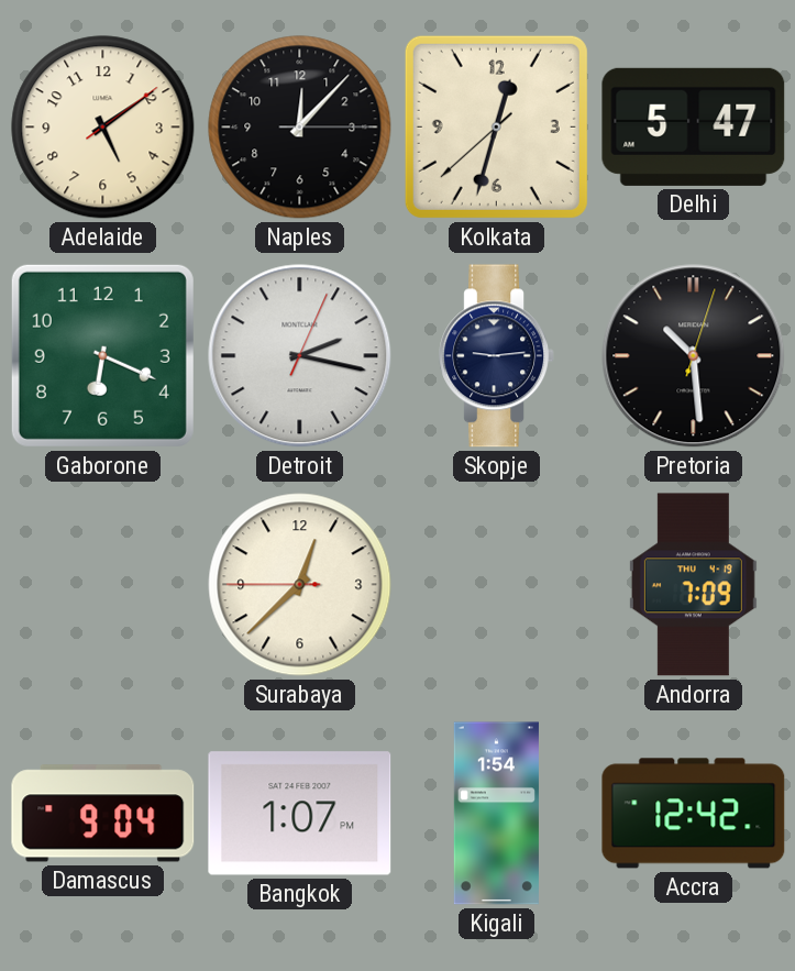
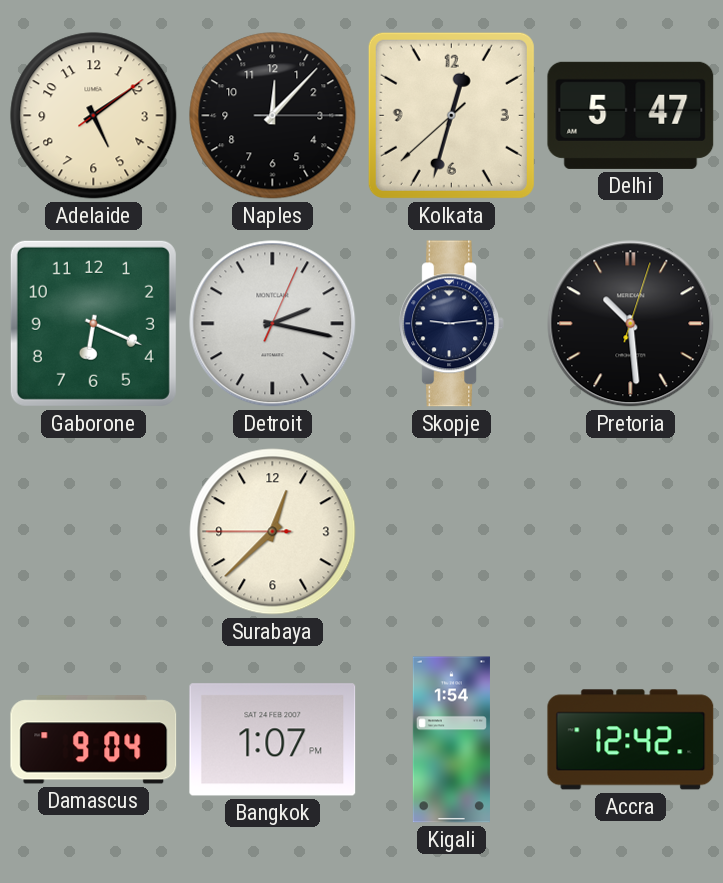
Andorra: 7:09 -> none (693, 585)
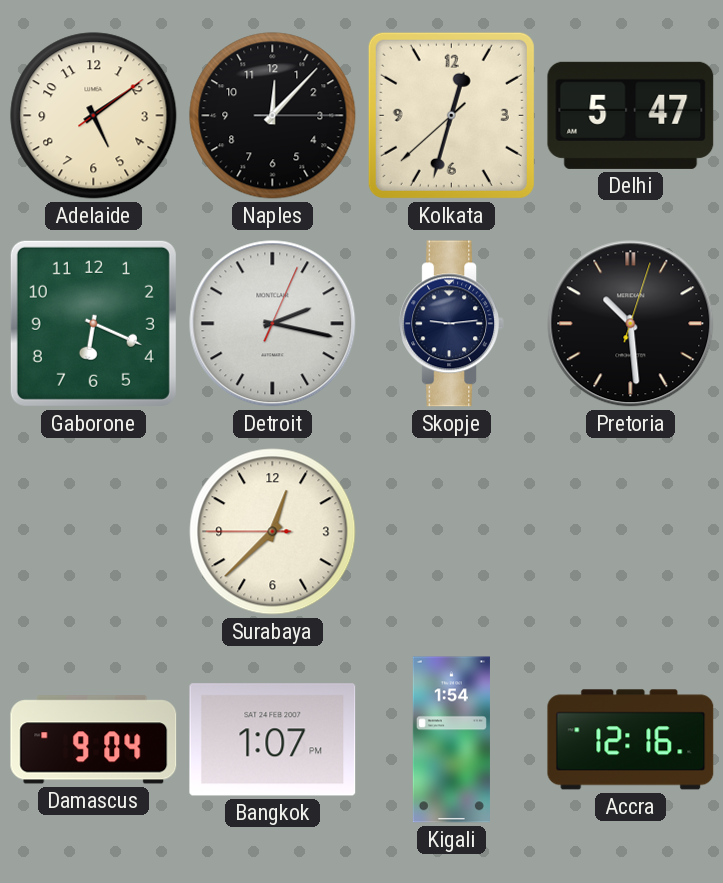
Accra: 12:42 -> 12:16 (631, 740)
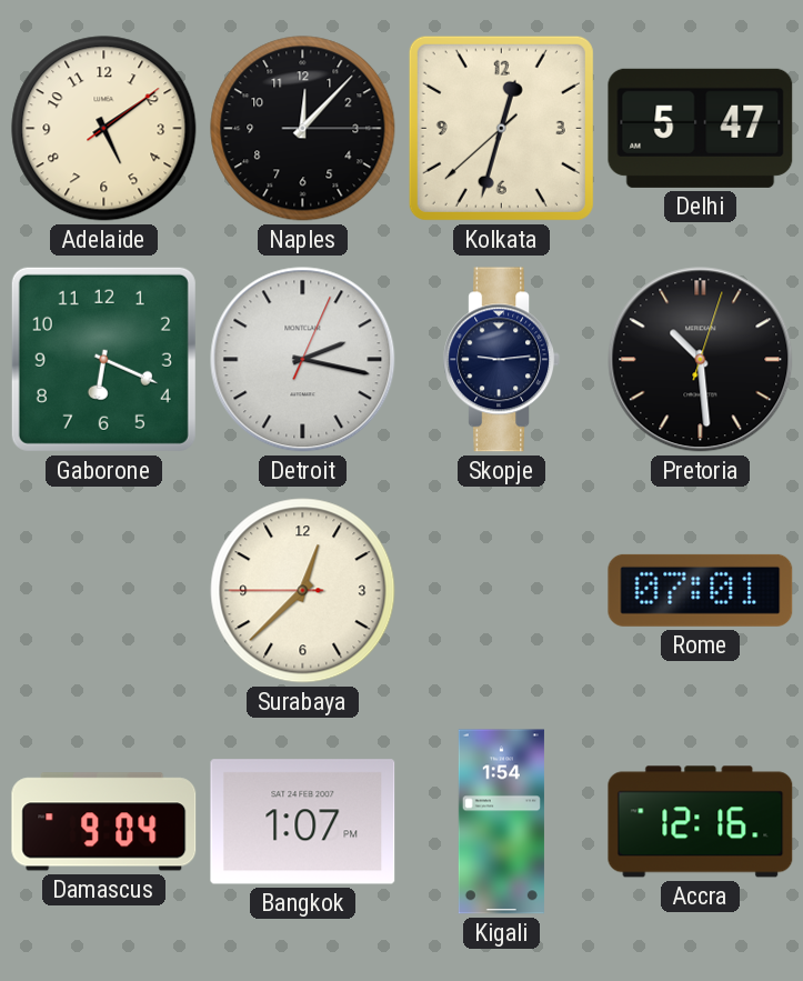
Rome: none -> 07:01 (701, 590)
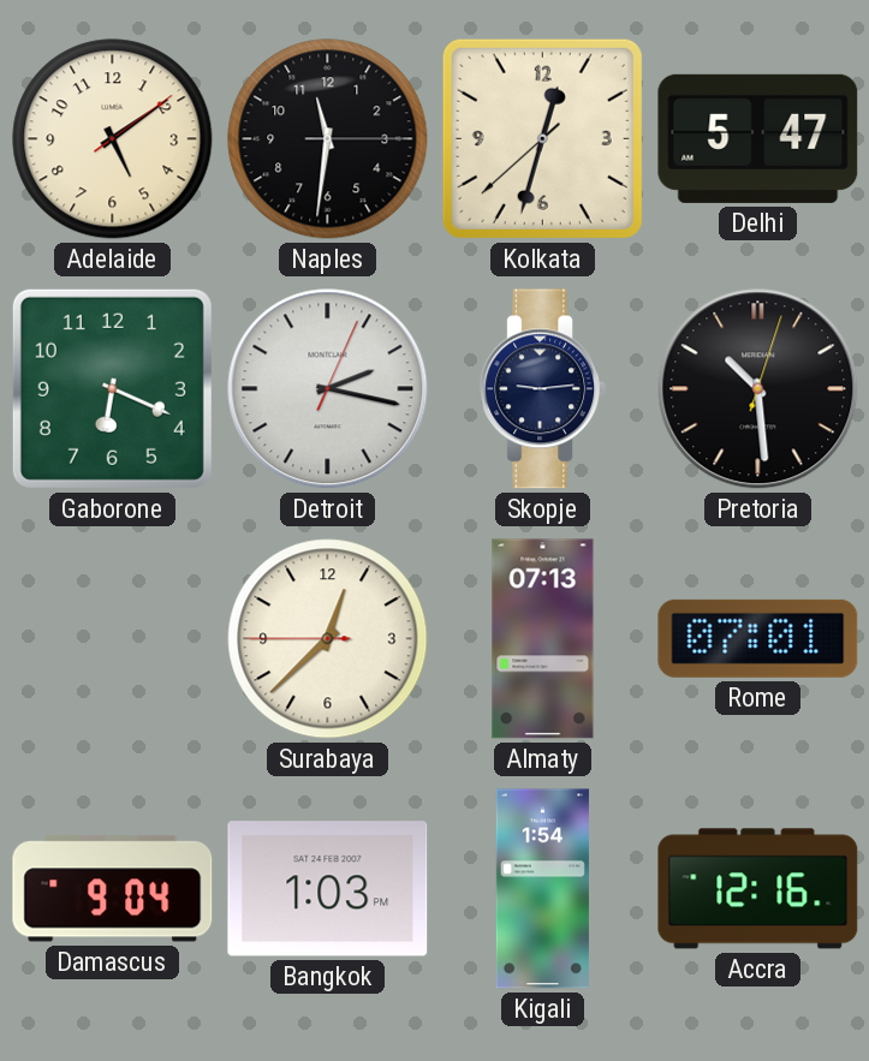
Naples: 12:07 -> 11:31 (328, 139)
Almaty: none -> 07:13 (543, 639)
Bangkok: 1:07 -> 1:03 (328, 889)
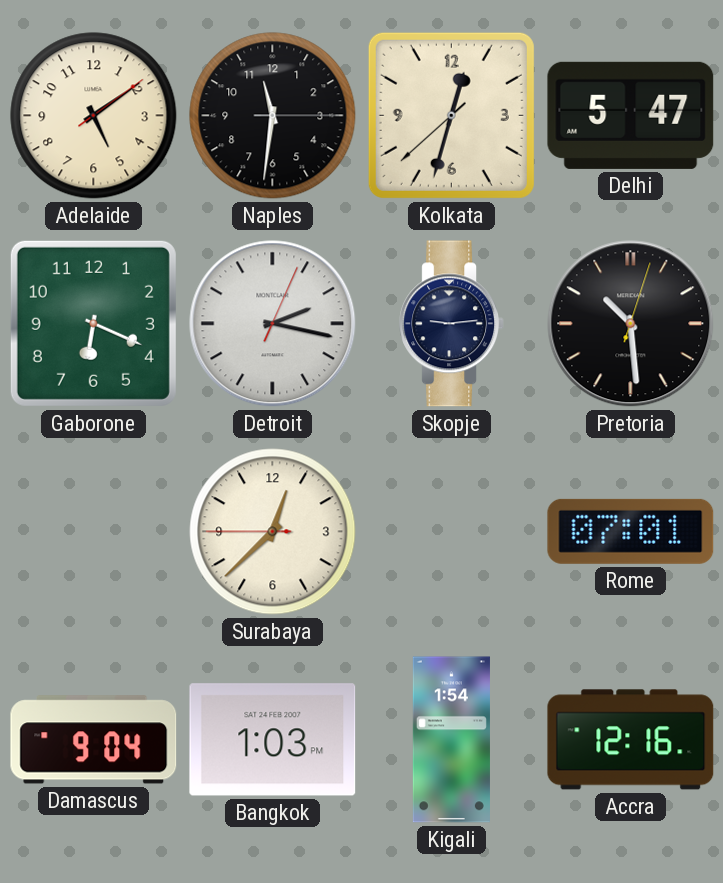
Almaty: 07:13 -> none (543, 639)
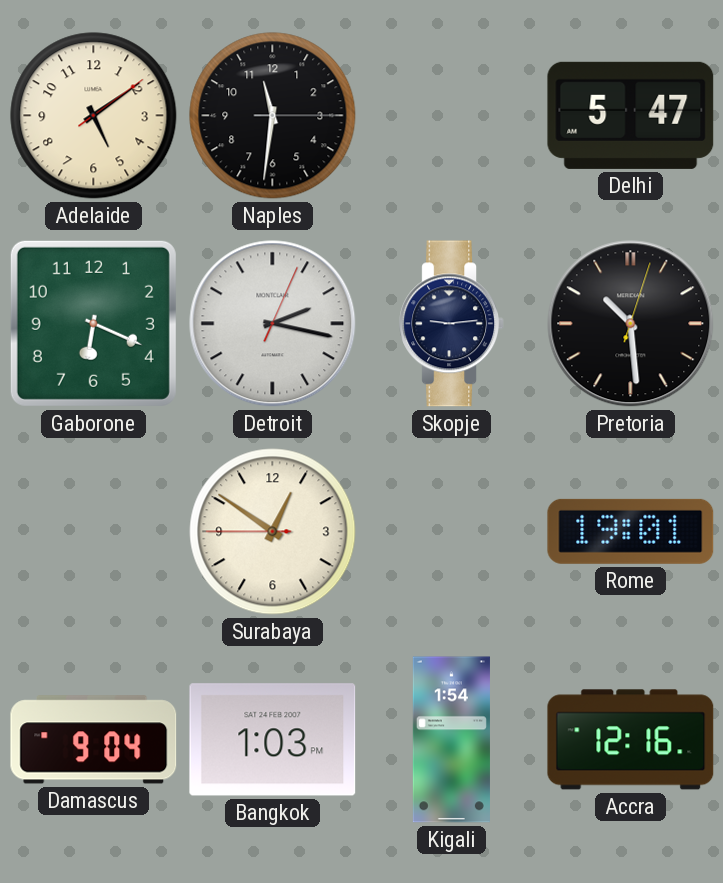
Kolkata: 12:32 -> none (451, 115)
Surabaya: 12:37 -> 12:50 (273, 532)
Rome: 07:01 -> 19:01 (631, 531)
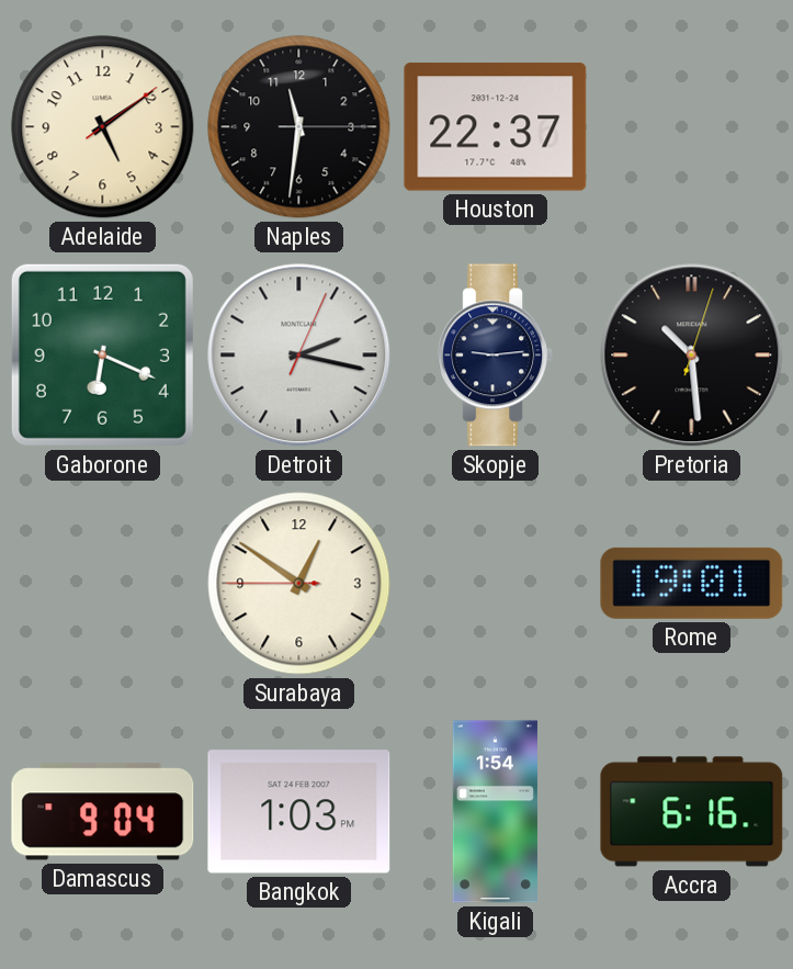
Houston: none -> 22:37 (496, 127)
Delhi: 5:47 -> none (631, 115)
Accra: 12:16 -> 6:16 (692, 812)
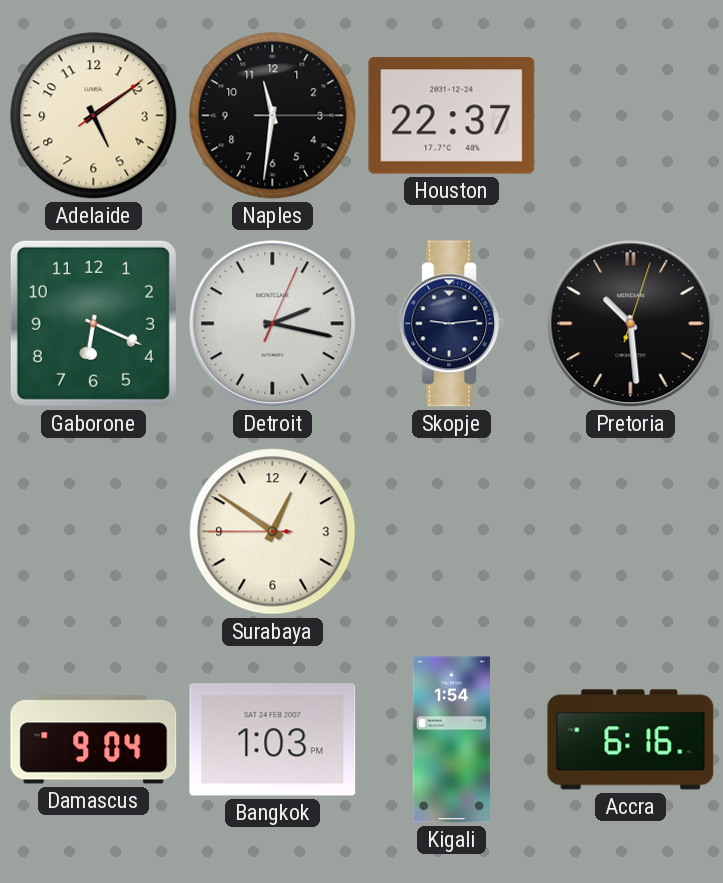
Rome: 19:01 -> none (692, 583)
